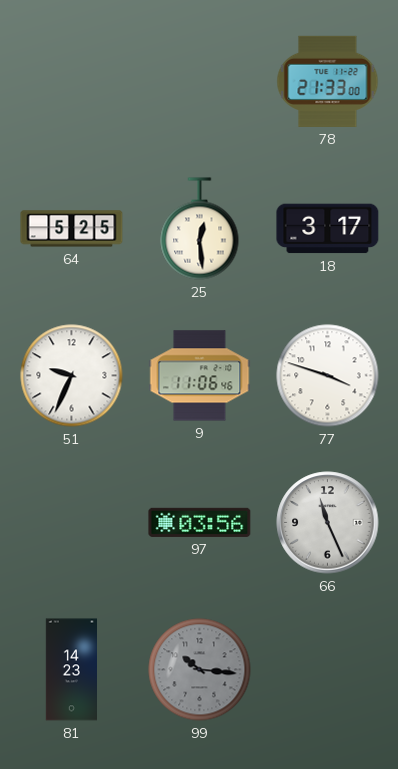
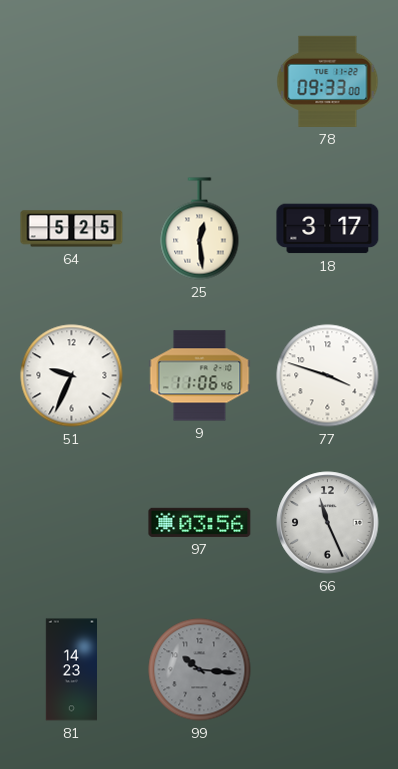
78: 21:33 -> 09:33 (328, 81)
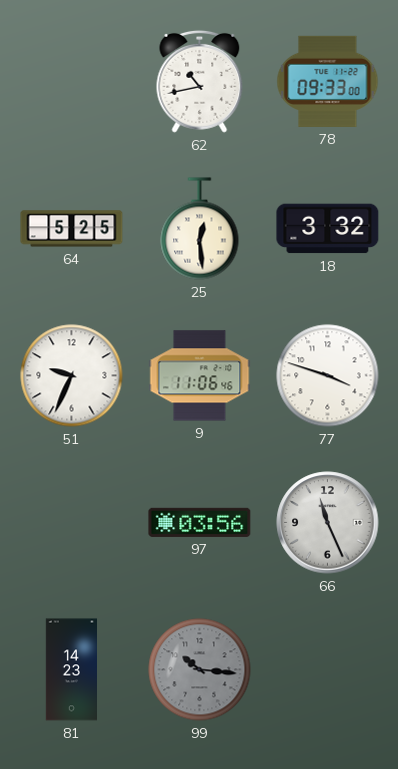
62: none -> 10:43 (200, 81)
18: 3:17 -> 3:32 (328, 229)
